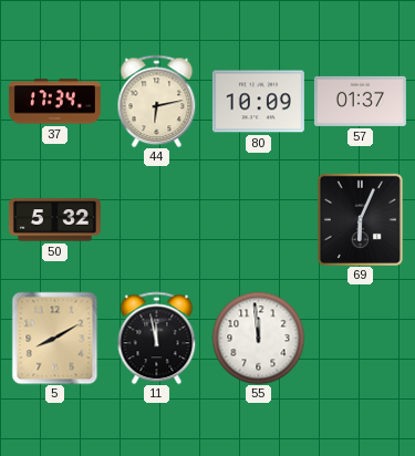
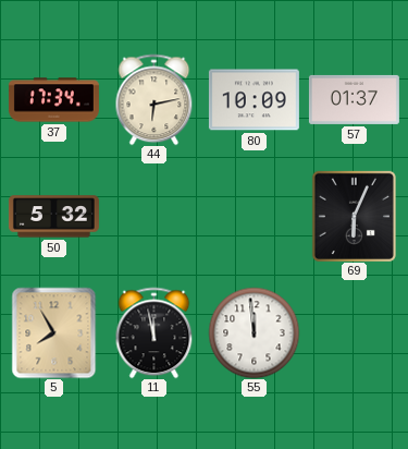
5: 8:10 -> 7:55 (54, 332)
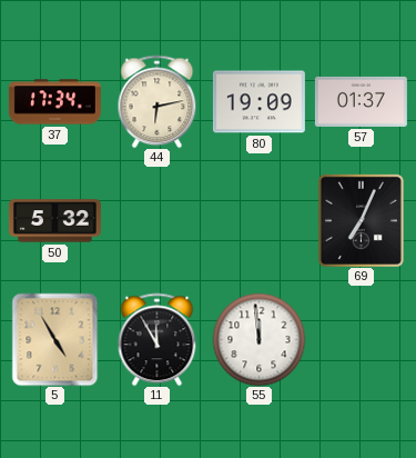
80: 10:09 -> 19:09 (258, 102)
69: 6:04 -> 7:04 (361, 220)
5: 7:55 -> 4:55 (55, 339)
11: 11:58 -> 11:55 (158, 339)
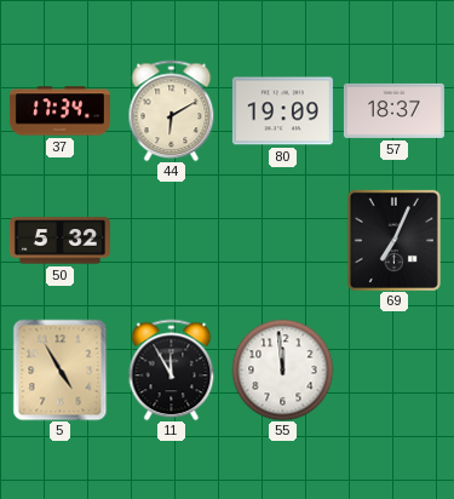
44: 6:13 -> 6:10 (172, 110)
57: 01:37 -> 18:37 (393, 110)
